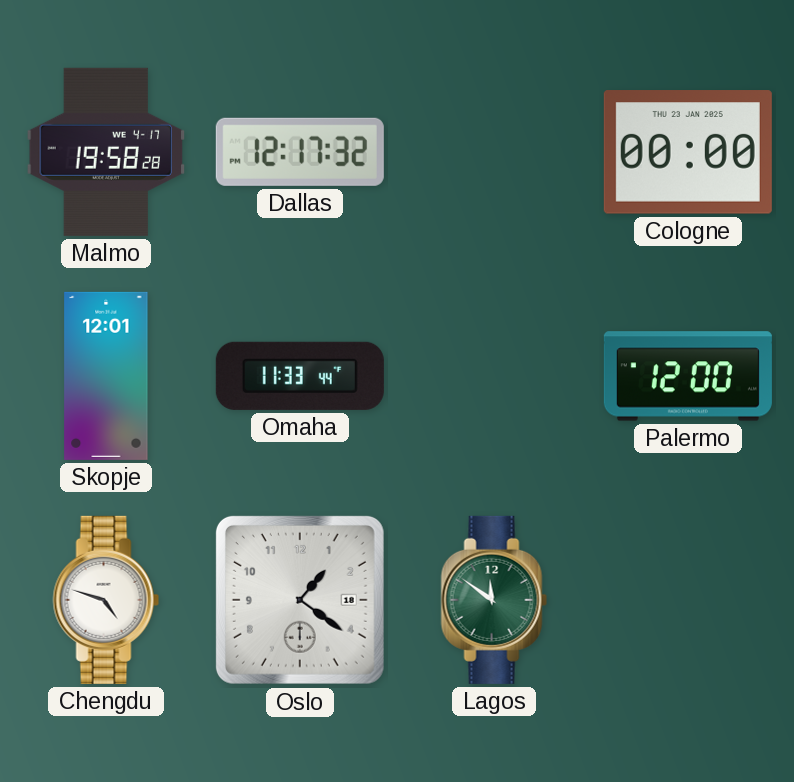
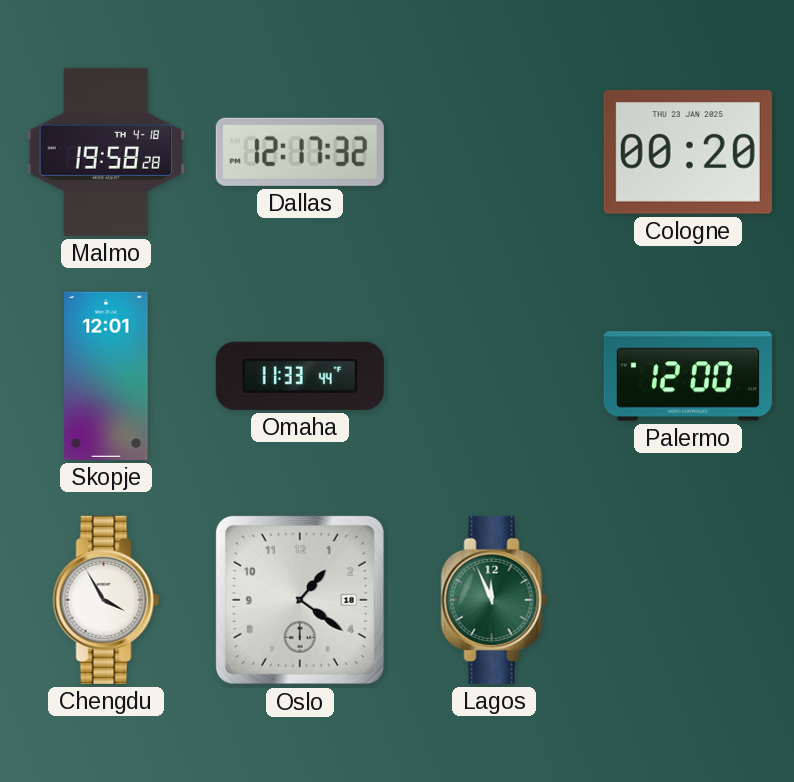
Malmo date: WE 4-17 -> TH 4-18 (106, 152)
Cologne: 00:00 -> 00:20 (688, 152)
Chengdu: 4:48 -> 3:55 (106, 600)
Lagos: 11:51 -> 11:56 (494, 600)
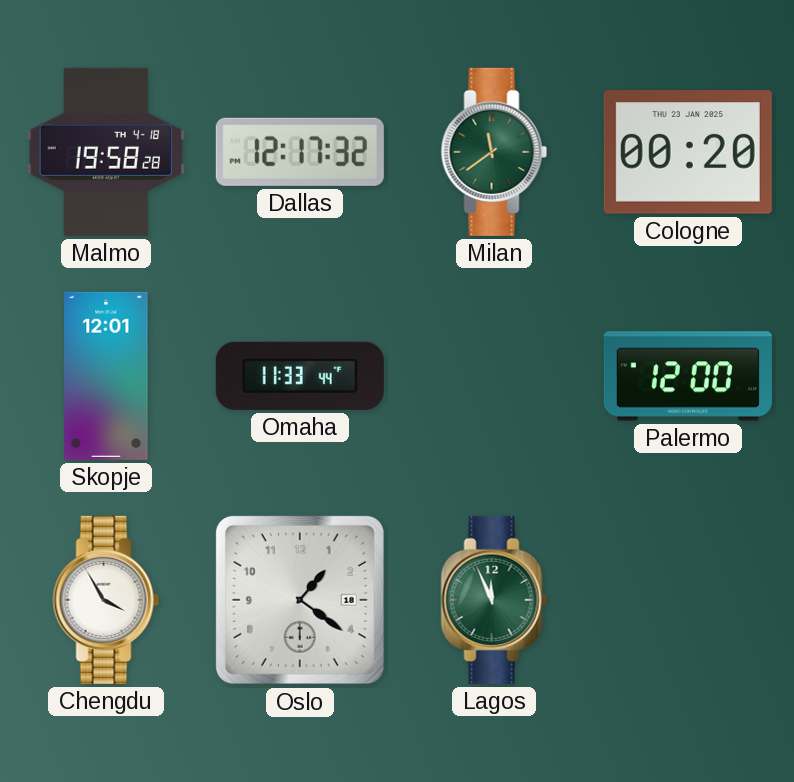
Milan: none -> 11:39 (494, 152)
